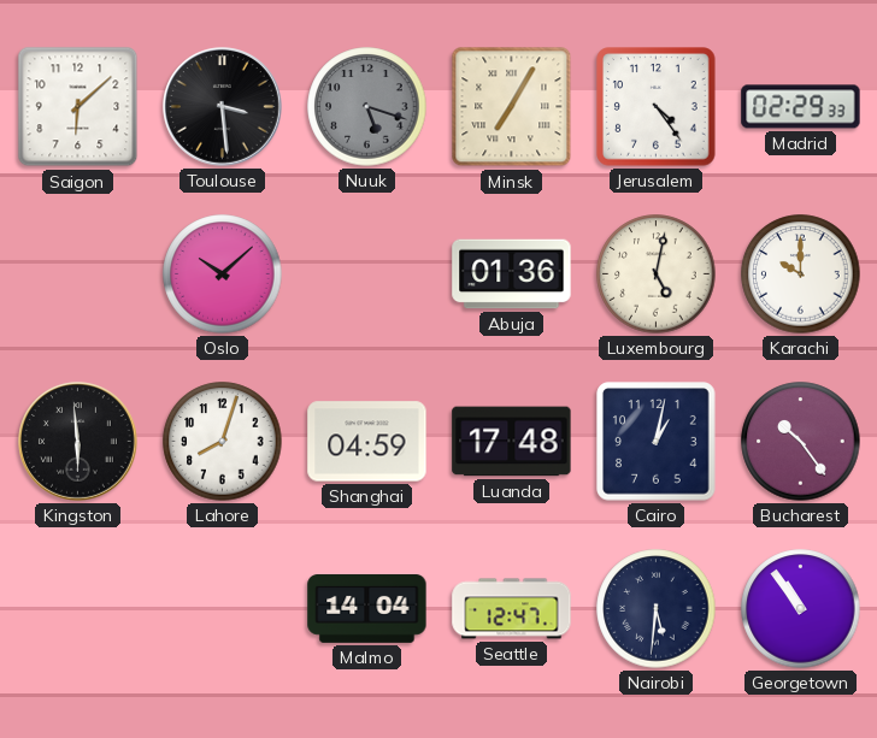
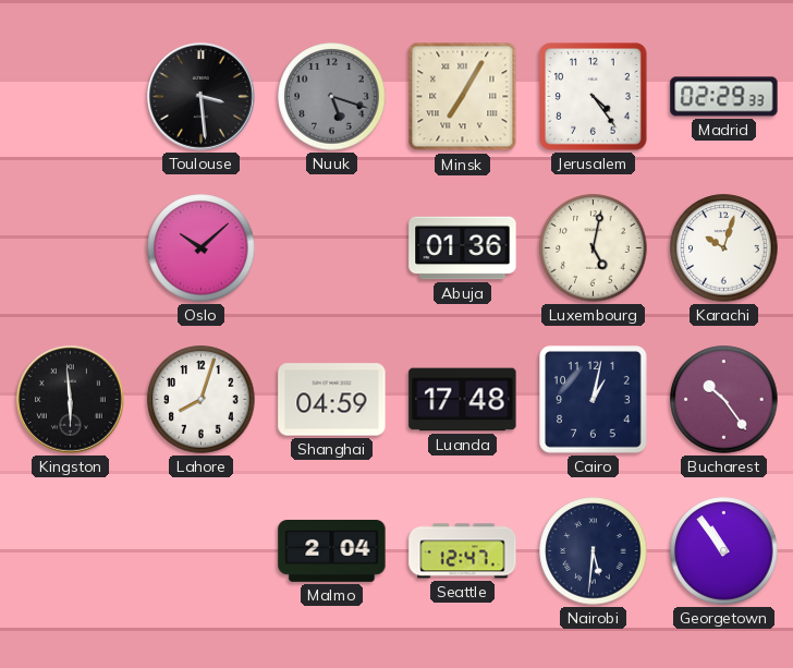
Saigon: 6:08 -> none (78, 107)
Karachi: 10:00 -> 10:03 (724, 248)
Malmo: 14:04 -> 2:04 (332, 551)
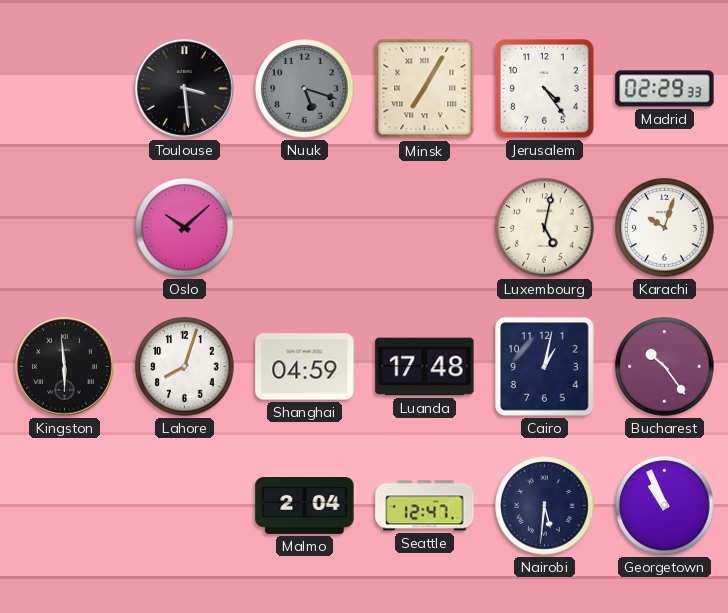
Abuja: 01:36 -> none (463, 248)
Georgetown: 10:54 -> 10:56 (665, 506)
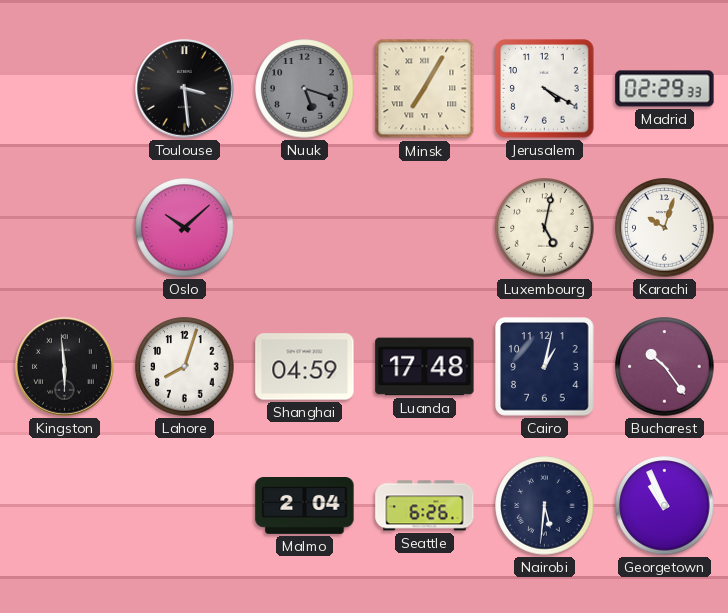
Jerusalem: 4:24 -> 4:20 (545, 89)
Seattle: 12:47 -> 6:26 (425, 506)
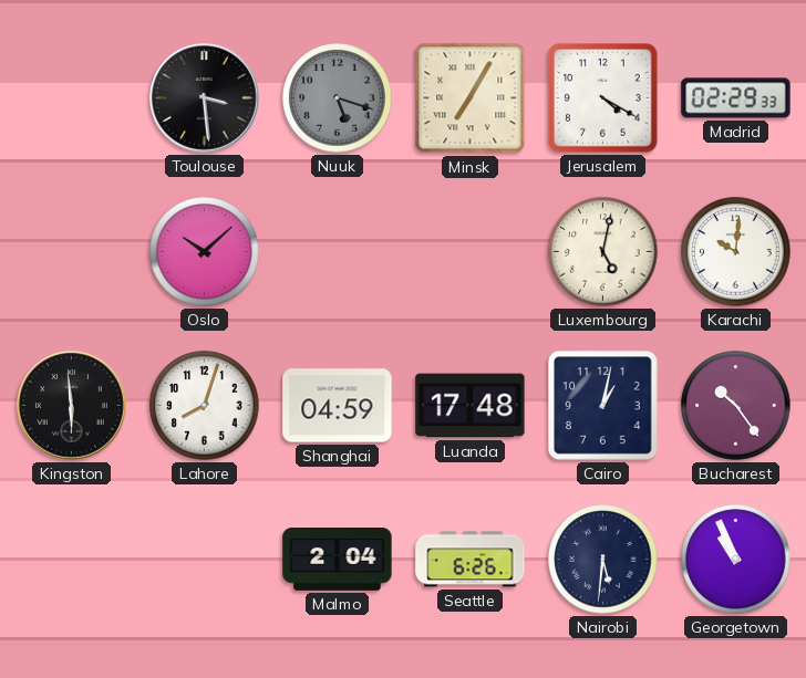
Karachi: 10:03 -> 10:01 (736, 252)
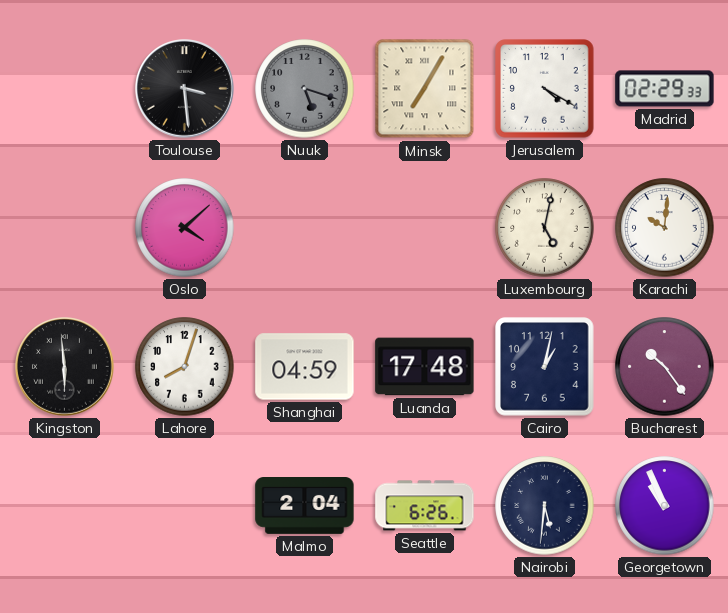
Oslo: 10:08 -> 4:08 (185, 228)
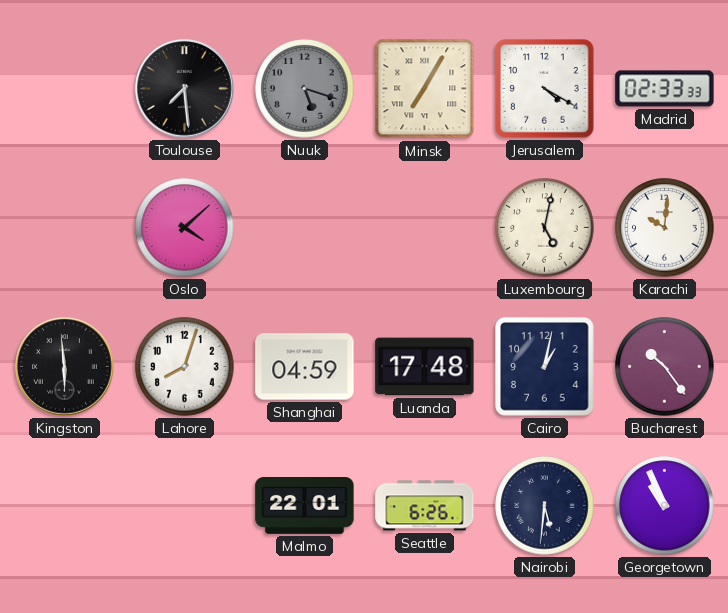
Toulouse: 3:29 -> 7:29 (185, 89)
Madrid: 02:29 -> 02:33 (665, 89)
Malmo: 2:04 -> 22:01 (305, 506)
